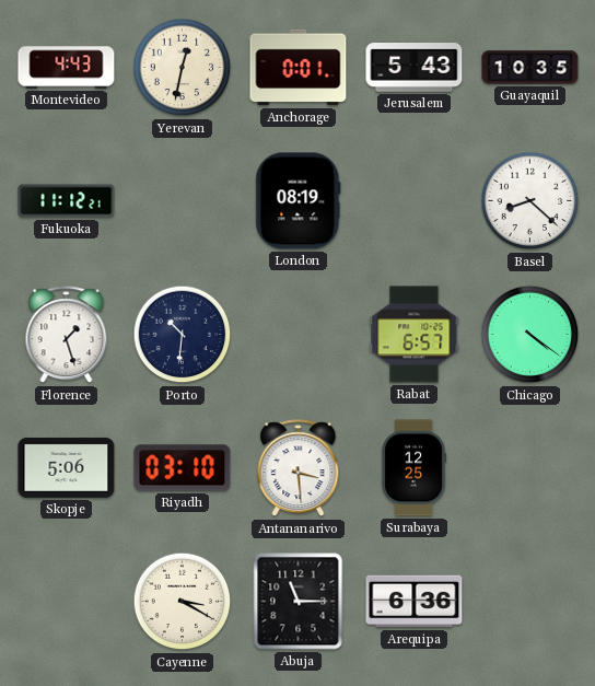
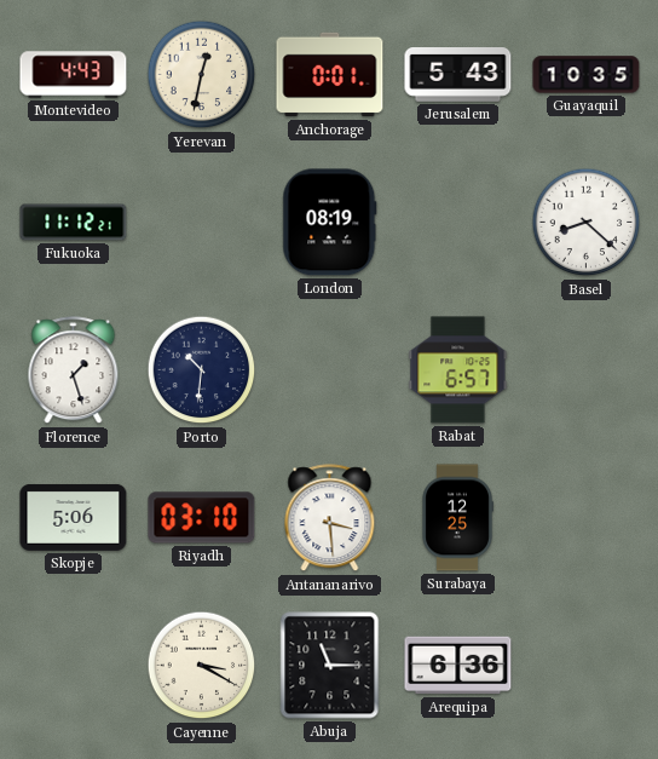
Chicago: 4:21 -> none (530, 335)
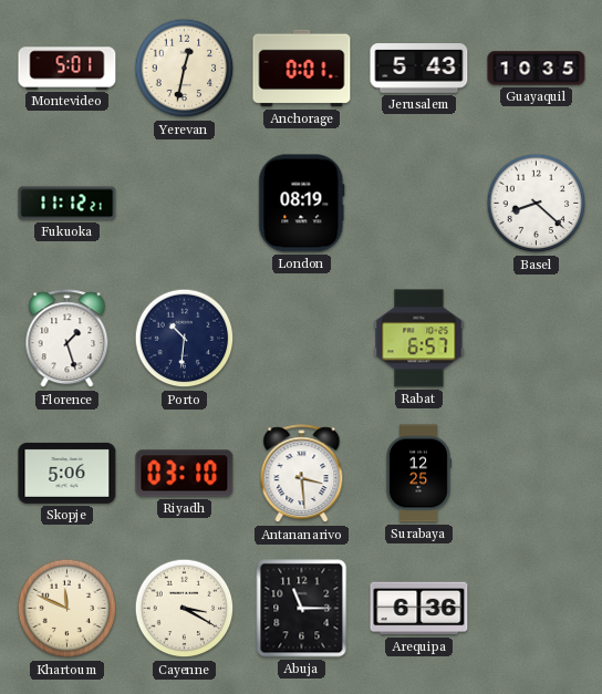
Montevideo: 4:43 -> 5:01 (68, 69)
Khartoum: none -> 11:49 (68, 609)
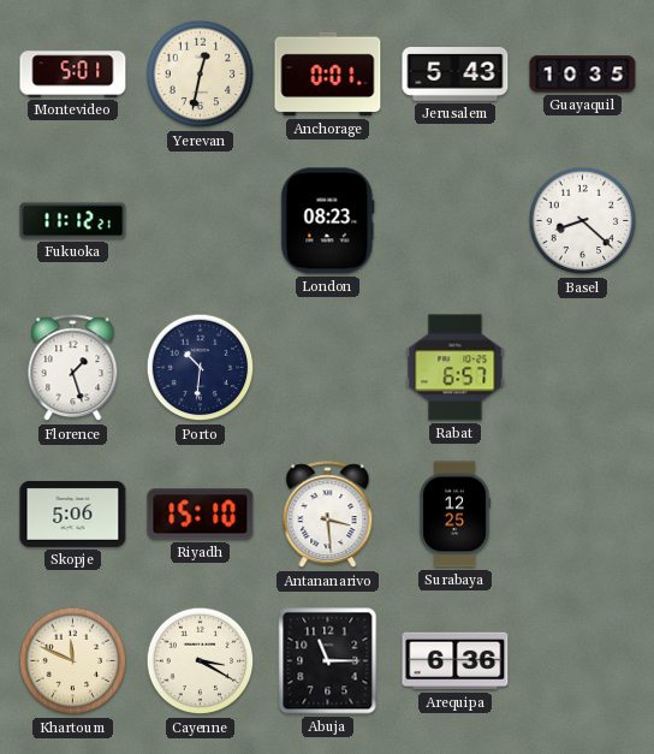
London: 08:19 -> 08:23 (328, 221)
Riyadh: 03:10 -> 15:10 (201, 515)
